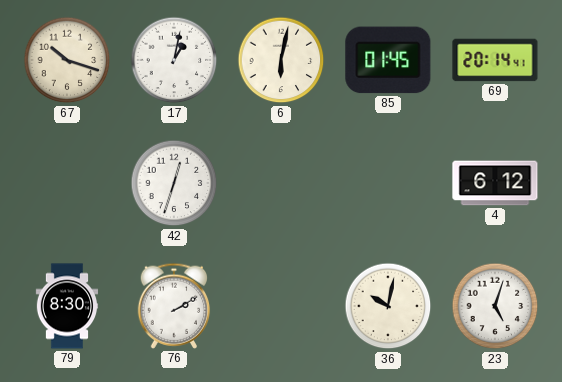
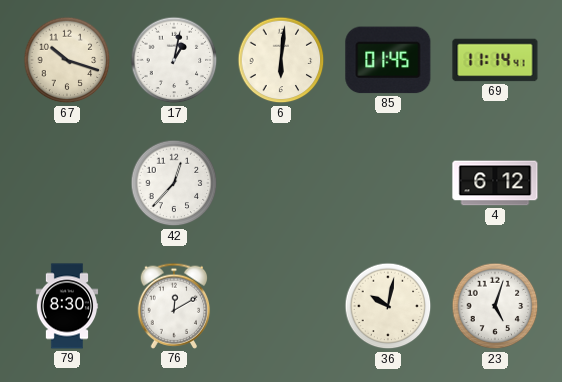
6: 6:02 -> 6:01 (281, 60)
69: 20:14 -> 11:14 (495, 60)
42: 12:33 -> 12:37 (174, 183)
76: 2:10 -> 12:10 (174, 306)
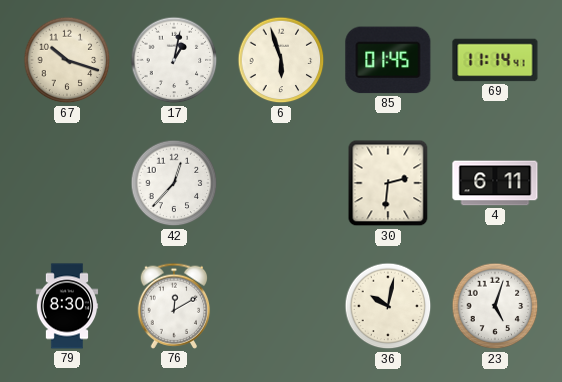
6: 6:01 -> 5:57 (281, 60)
30: none -> 2:31 (388, 183)
4: 6:12 -> 6:11 (495, 183)
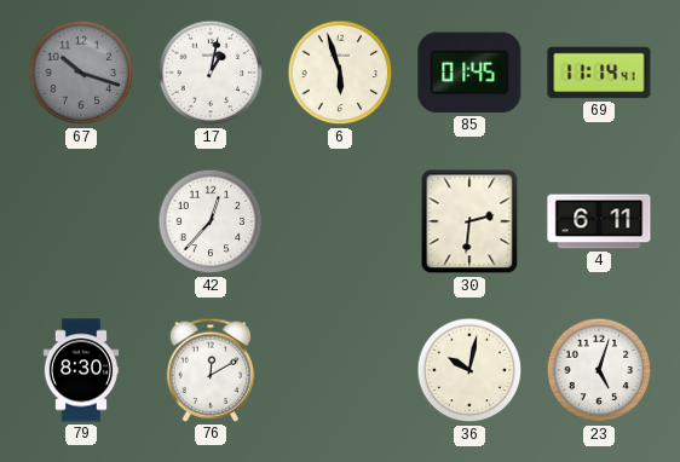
67 dial: cream -> grey (81, 73)
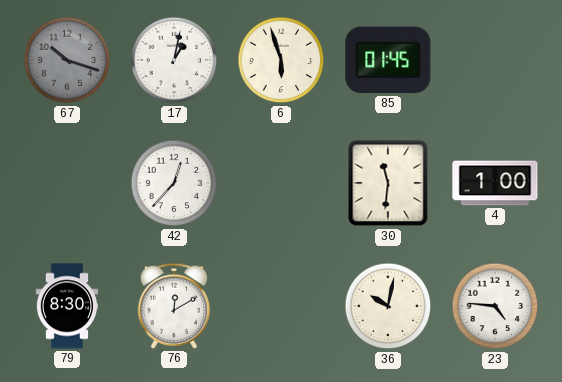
69: 11:14 -> none (599, 73)
30: 2:31 -> 11:31 (388, 183)
4: 6:11 -> 1:00 (495, 183)
23: 5:03 -> 4:46 (495, 306)
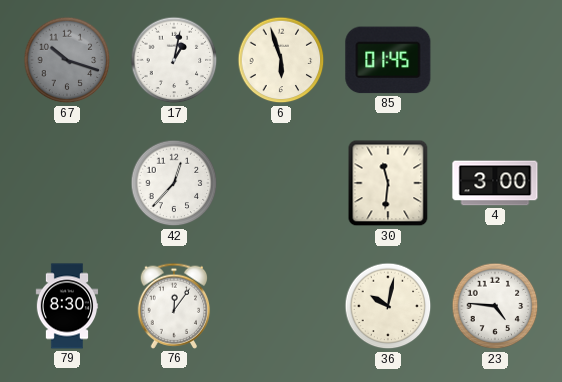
4: 1:00 -> 3:00 (495, 183)
76: 12:10 -> 12:06 (174, 306)
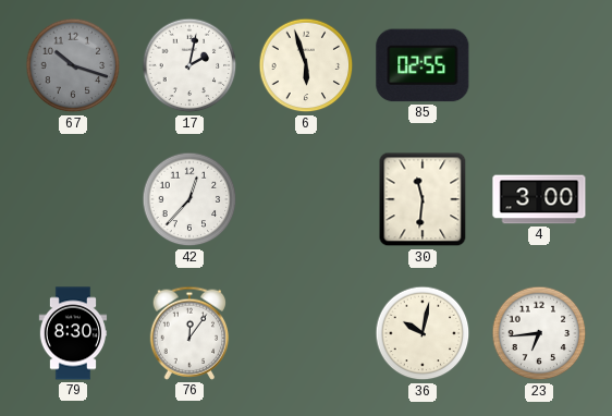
17: 1:02 -> 2:02 (189, 65)
85: 01:45 -> 02:55 (423, 65)
23: 4:46 -> 6:44 (539, 333)
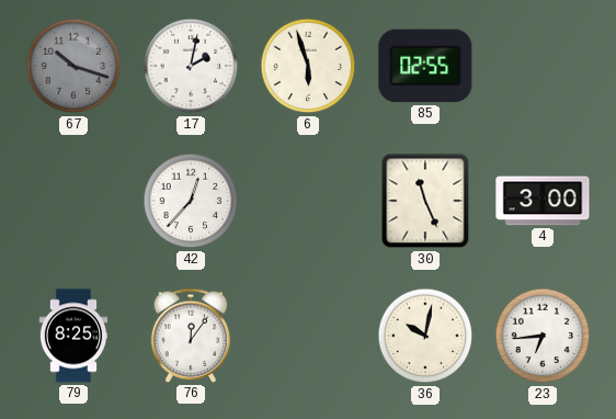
30: 11:31 -> 11:26 (425, 201)
79: 8:30 -> 8:25 (73, 336)
